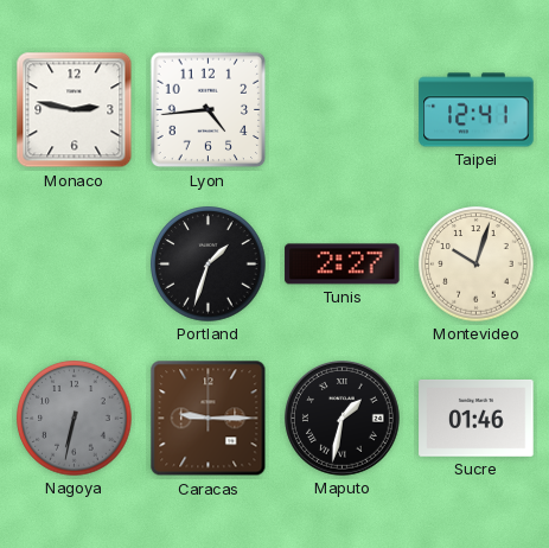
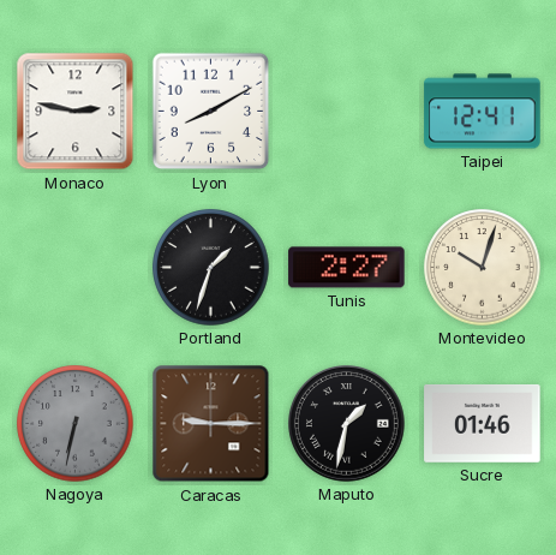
Lyon: 4:44 -> 8:10 (211, 112)
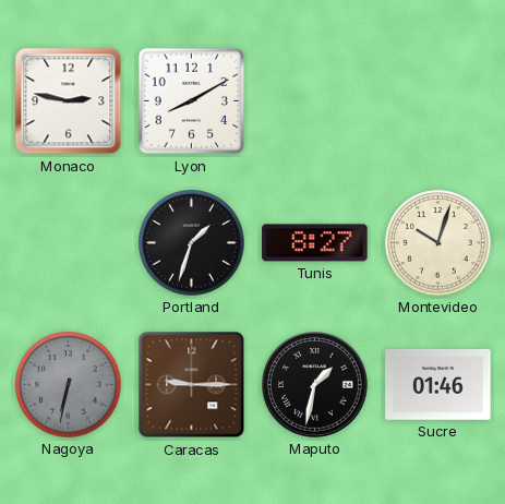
Taipei: 12:41 -> none (483, 112)
Tunis: 2:27 -> 8:27 (315, 243)
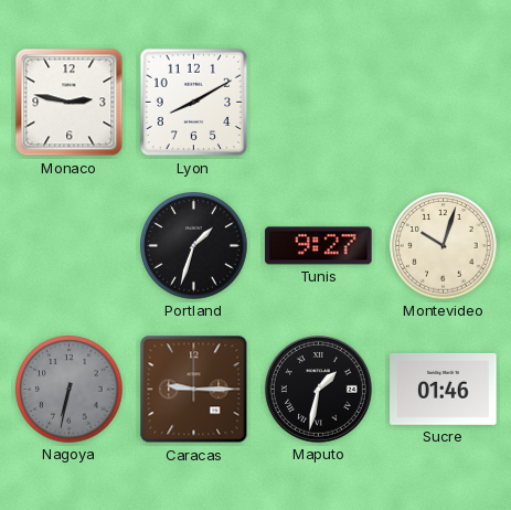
Tunis: 8:27 -> 9:27 (319, 246)
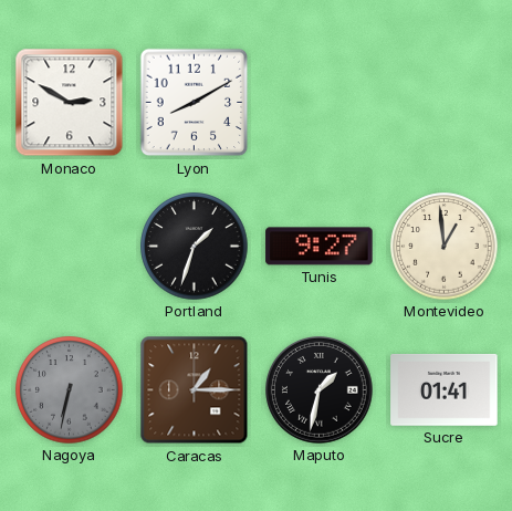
Monaco: 2:47 -> 2:50 (70, 103)
Montevideo: 10:03 -> 12:59 (445, 247)
Caracas: 9:15 -> 1:15 (195, 390)
Sucre: 01:46 -> 01:41 (445, 389)
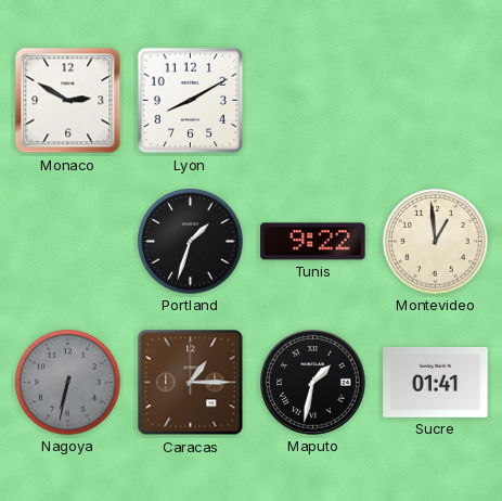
Tunis: 9:27 -> 9:22 (313, 242)
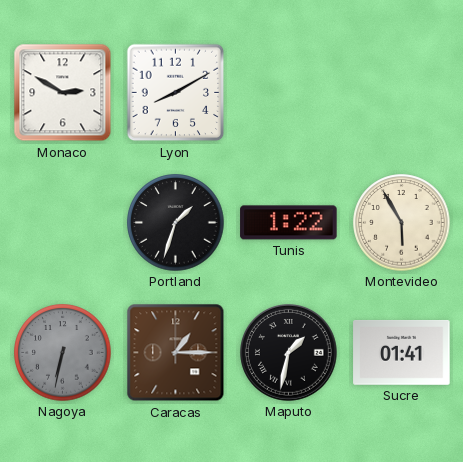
Tunis: 9:22 -> 1:22 (289, 223)
Montevideo: 12:59 -> 5:55 (402, 223)
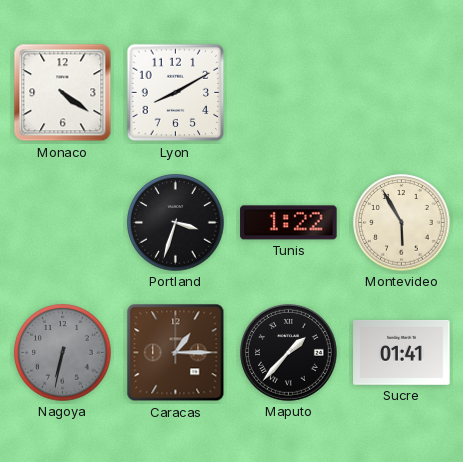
Monaco: 2:50 -> 4:21 (63, 93)
Portland: 1:33 -> 3:33 (176, 223)
Maputo: 1:32 -> 1:37 (289, 353)
